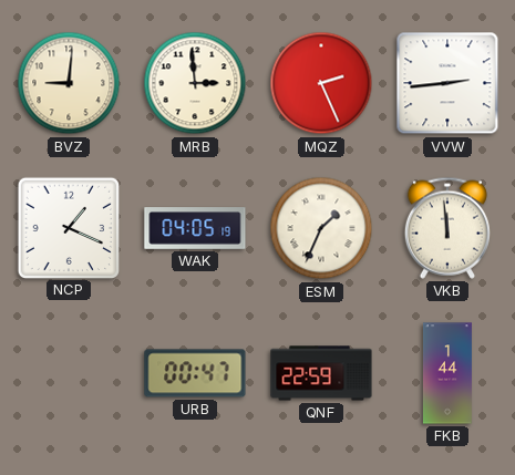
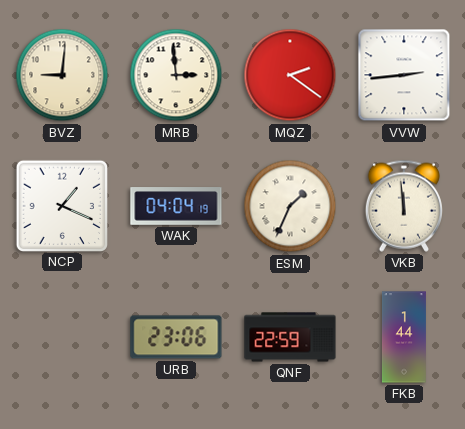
MQZ: 2:26 -> 2:21 (290, 75)
WAK: 04:05 -> 04:04 (176, 206)
URB: 00:47 -> 23:06 (176, 337)
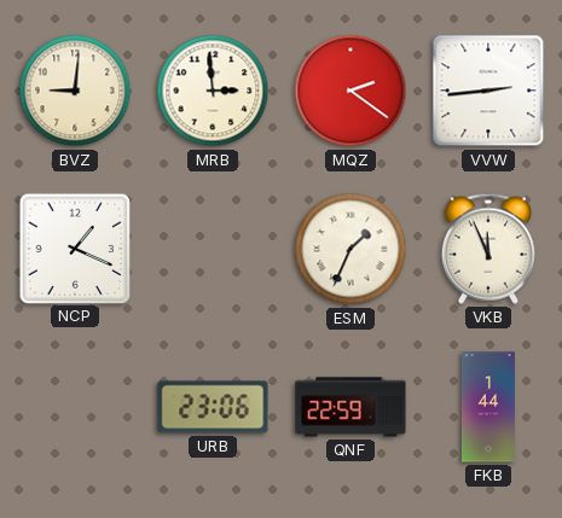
WAK: 04:04 -> none (176, 206)
VKB: 11:59 -> 11:56 (488, 249)
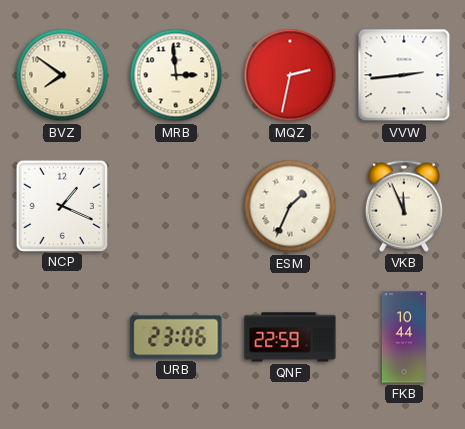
BVZ: 9:01 -> 7:51 (62, 75)
MQZ: 2:21 -> 2:32 (290, 75)
FKB: 1:44 -> 10:44 (404, 337)
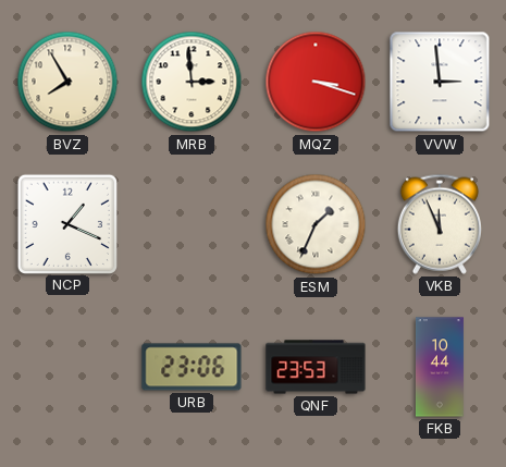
BVZ: 7:51 -> 7:55 (67, 82)
MQZ: 2:32 -> 3:18 (316, 82)
VVW: 2:44 -> 2:59 (440, 82)
QNF: 22:59 -> 23:53 (316, 367)
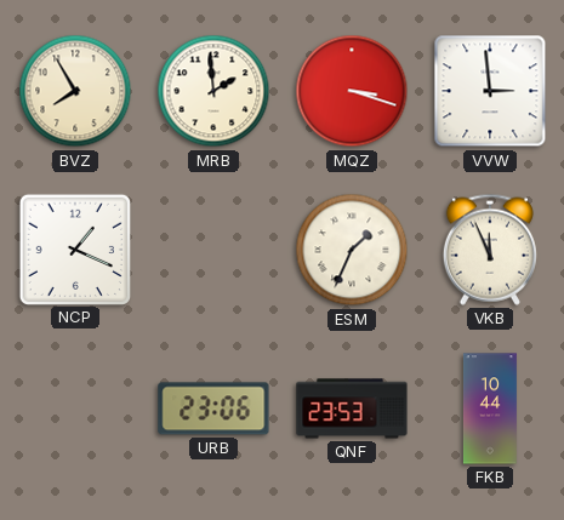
MRB: 2:59 -> 1:59 (213, 91)
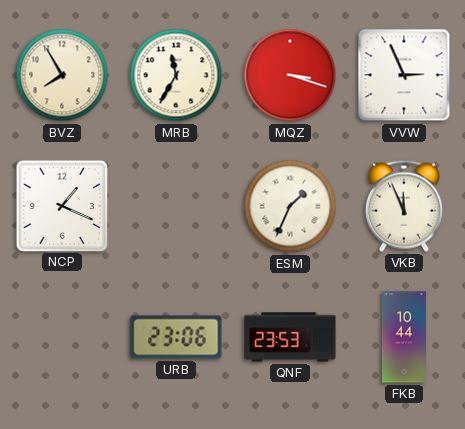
MRB: 1:59 -> 11:35 (176, 75)
VVW: 2:59 -> 2:56 (404, 75)
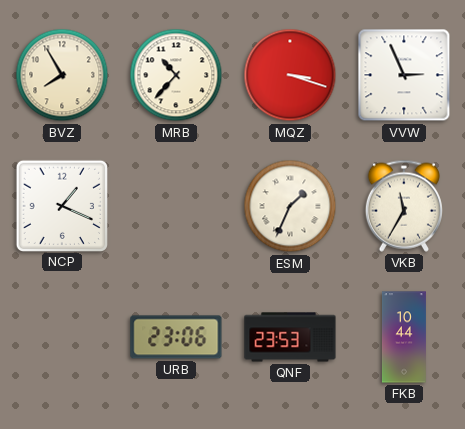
MRB: 11:35 -> 10:37 (176, 75)
VKB: 11:56 -> 11:35 (404, 206)
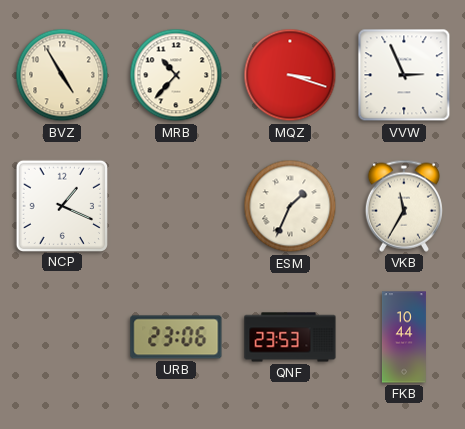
BVZ: 7:55 -> 4:55 (62, 75)
